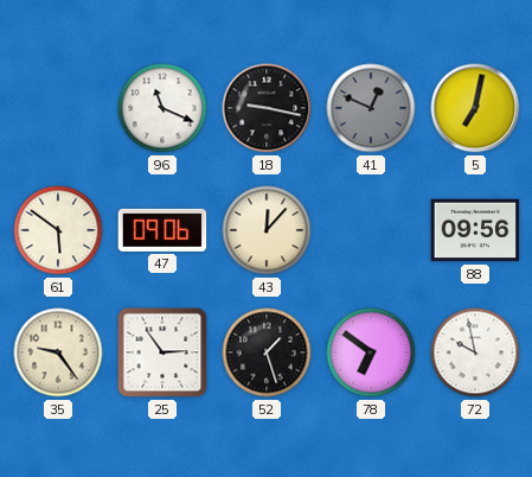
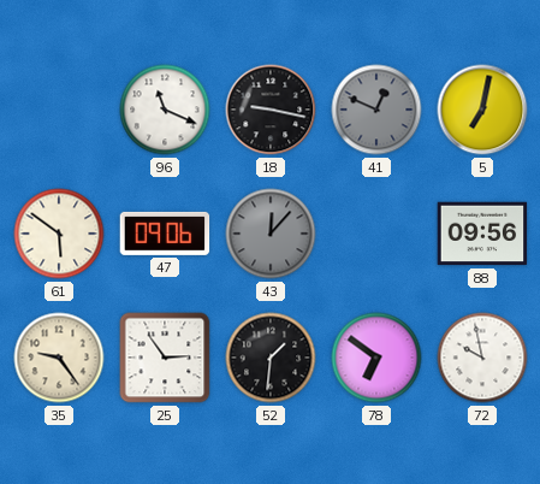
43 dial: cream -> grey (271, 234)
52: 1:27 -> 1:31 (271, 358)
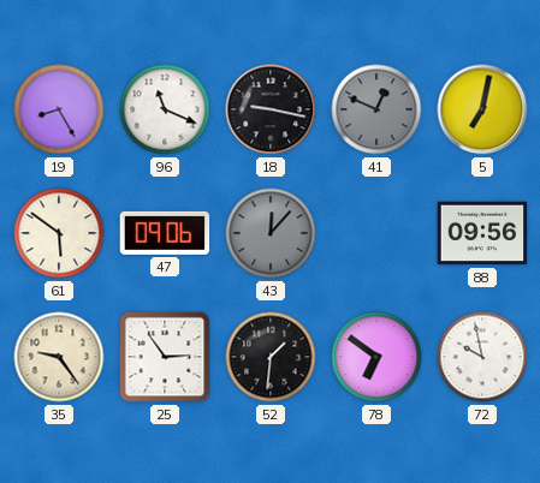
19: none -> 8:25 (59, 109)
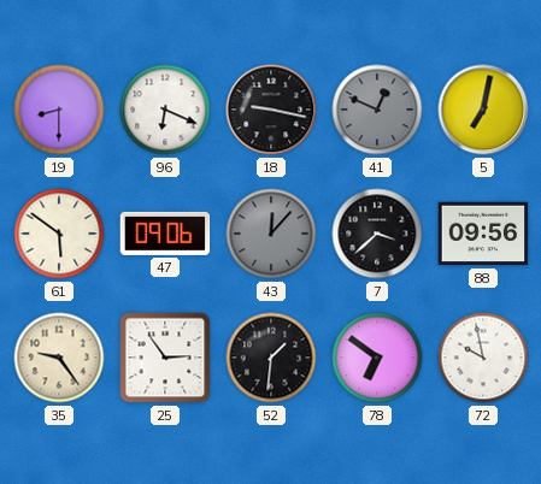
19: 8:25 -> 8:30 (59, 110)
96: 11:19 -> 6:19 (165, 110)
7: none -> 3:38 (377, 234)
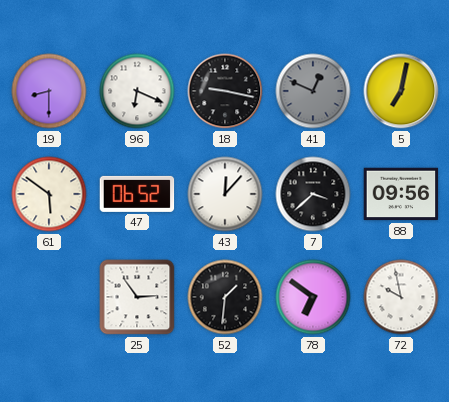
47: 09:06 -> 06:52 (137, 194)
43 dial: grey -> white (225, 194)
35: 9:24 -> none (59, 358)
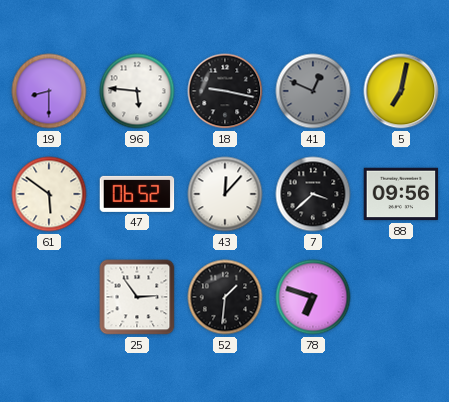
96: 6:19 -> 5:46 (137, 91)
78: 6:51 -> 6:48 (313, 297)
72: 9:58 -> none (401, 297)
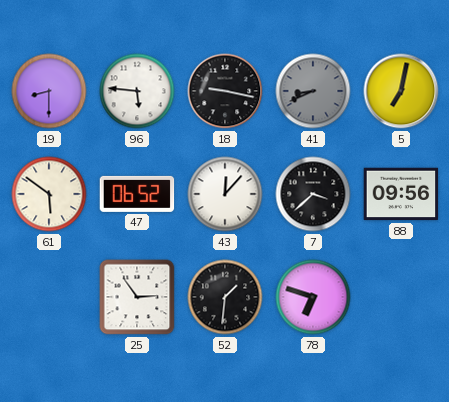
41: 12:49 -> 8:41 (313, 91)
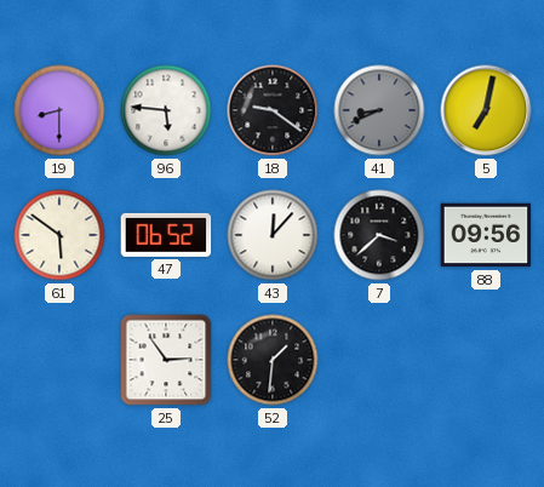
18: 9:17 -> 9:21 (273, 110)
78: 6:48 -> none (313, 297)
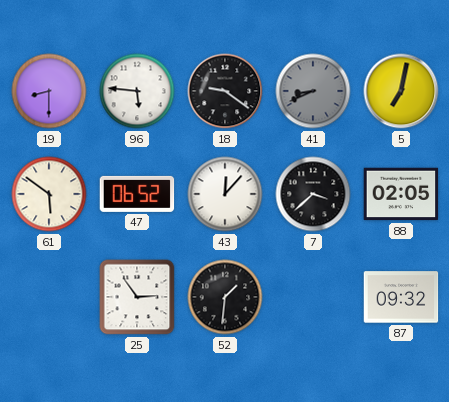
88: 09:56 -> 02:05 (401, 194)
87: none -> 09:32 (401, 297)
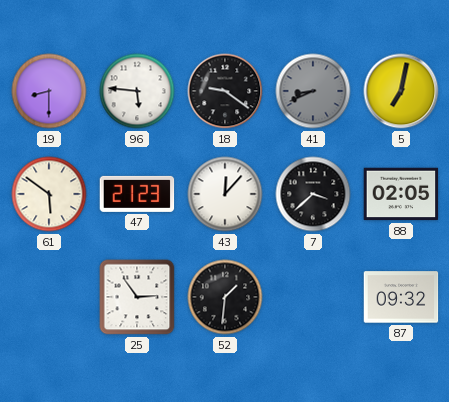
47: 06:52 -> 21:23 (137, 194)
